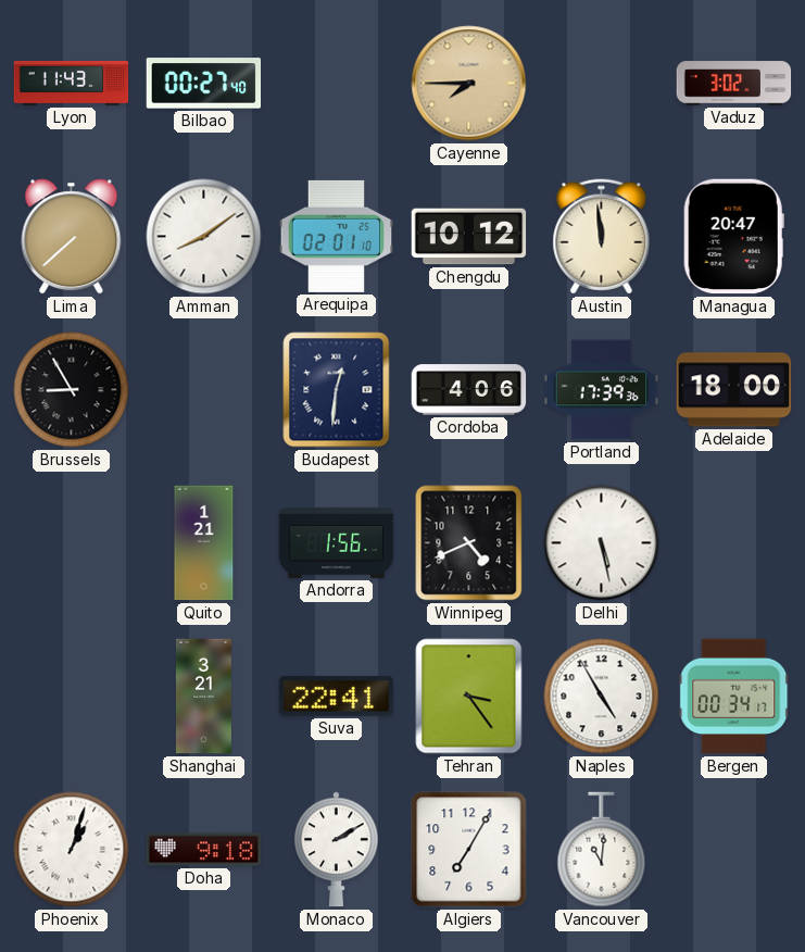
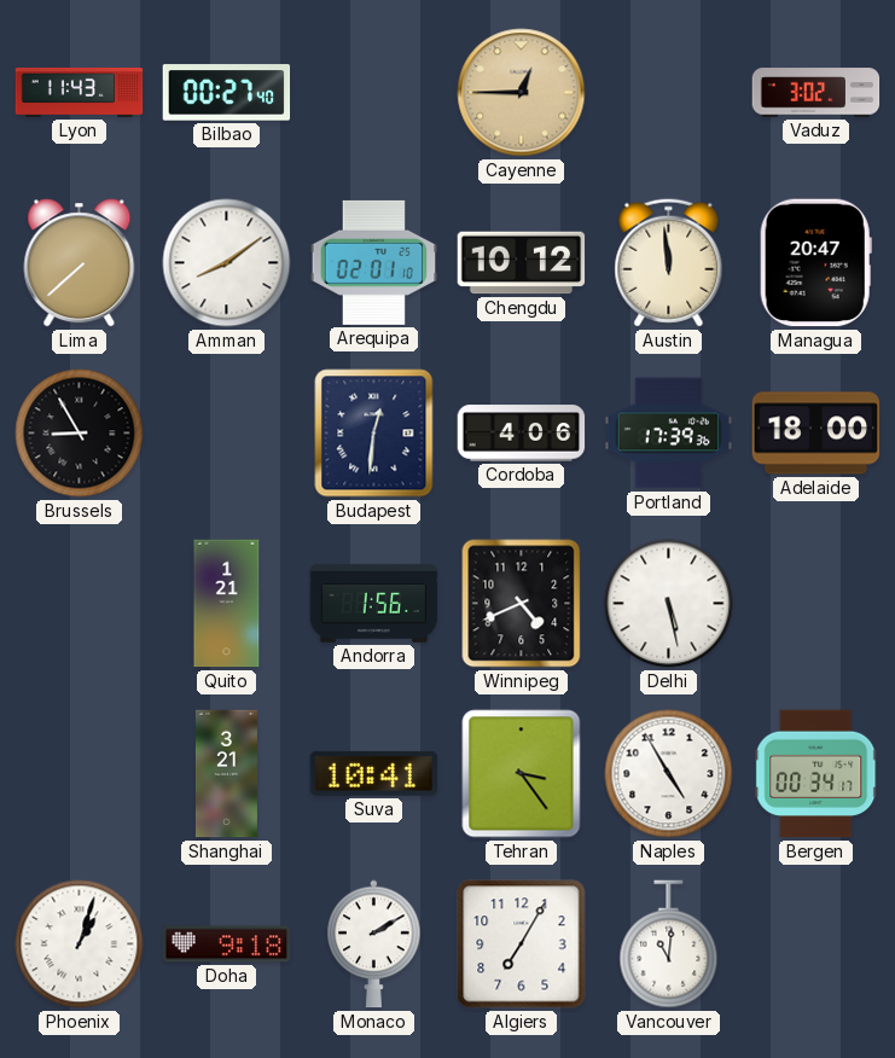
Cayenne: 7:45 -> 12:45 (522, 93)
Suva: 22:41 -> 10:41 (373, 773)
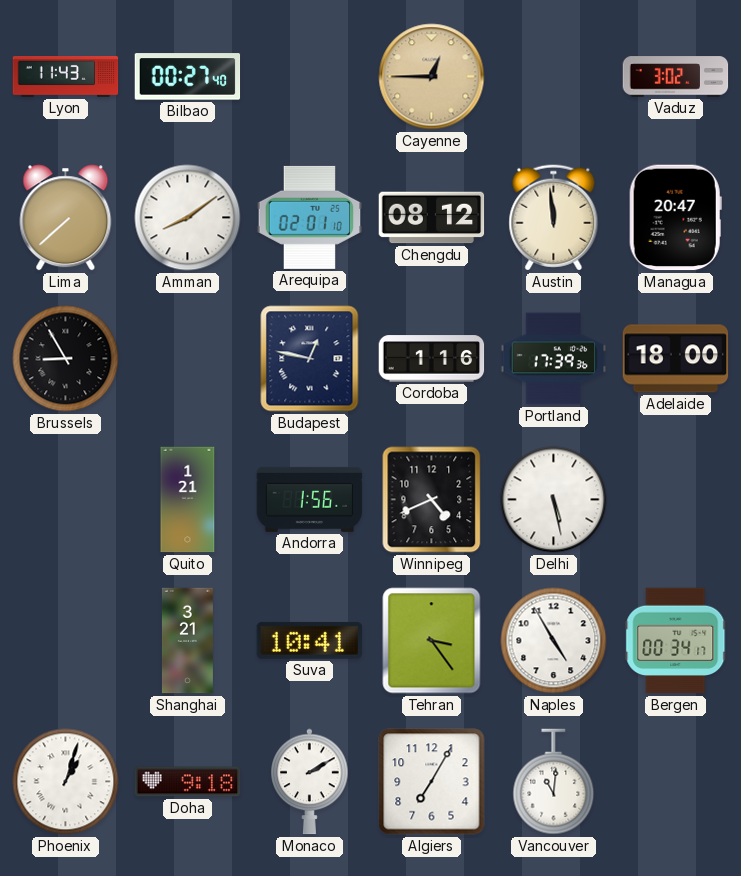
Chengdu: 10:12 -> 08:12 (432, 218)
Budapest: 12:31 -> 12:47 (310, 359)
Cordoba: 4:06 -> 1:16 (432, 359)
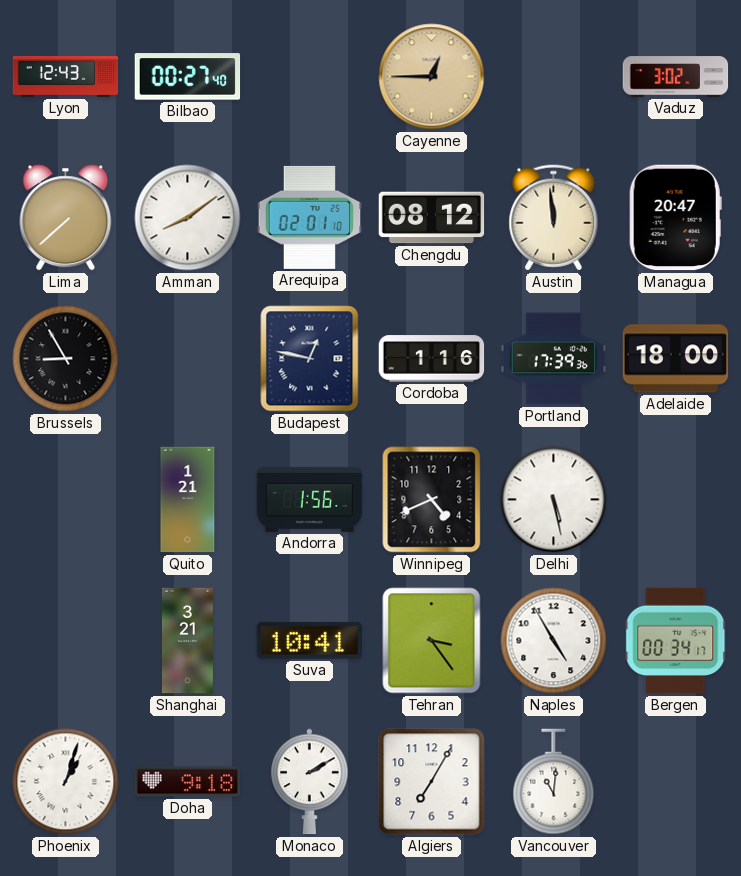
Lyon: 11:43 -> 12:43 (66, 77)
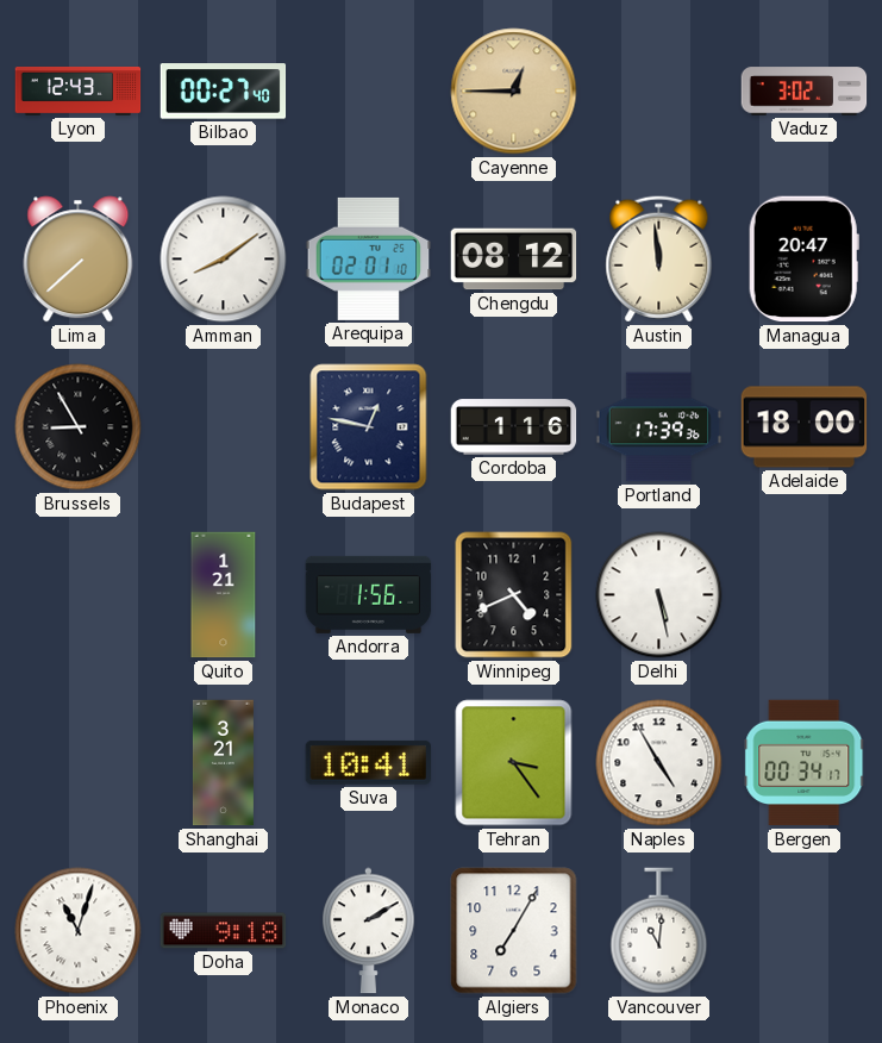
Phoenix: 1:03 -> 11:03 (79, 931)
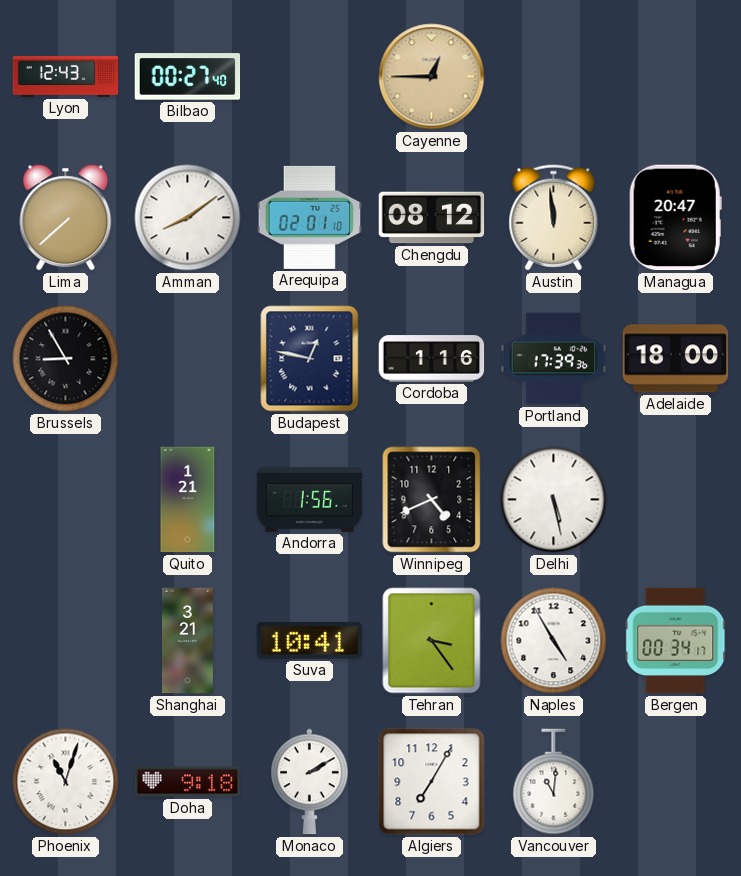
Vaduz: 3:02 -> none (805, 92)
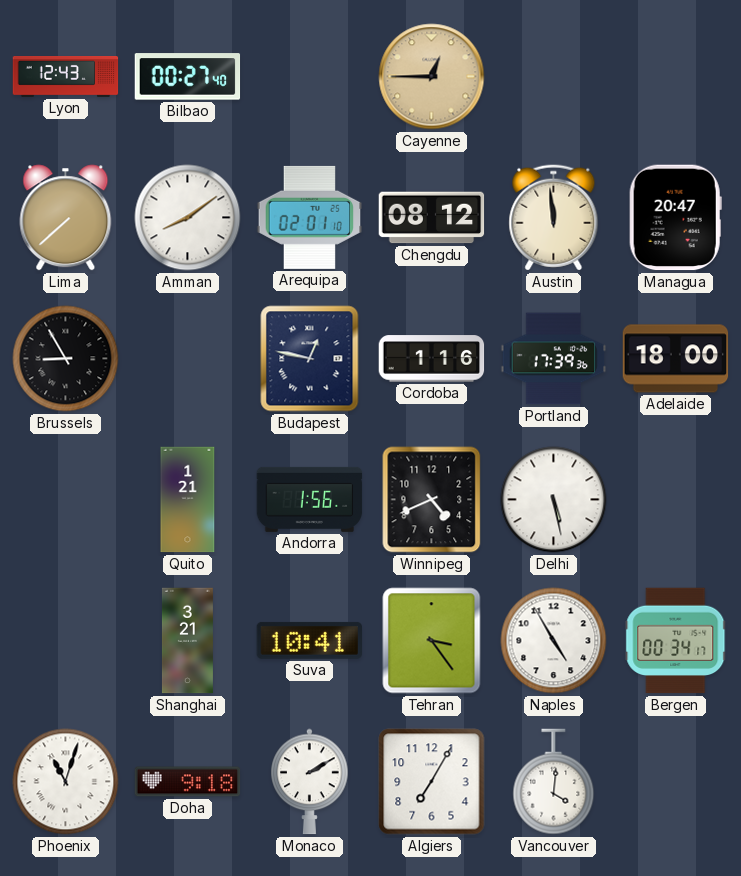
Vancouver: 11:01 -> 4:01 (554, 782)
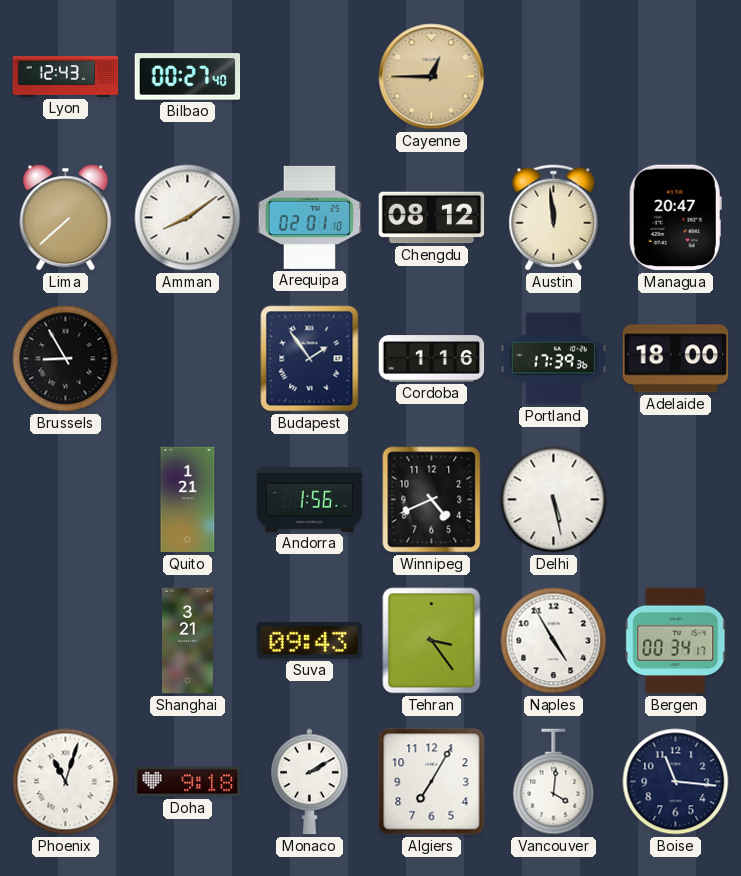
Budapest: 12:47 -> 1:54 (310, 359)
Suva: 10:41 -> 09:43 (309, 640)
Boise: none -> 11:16 (676, 782)
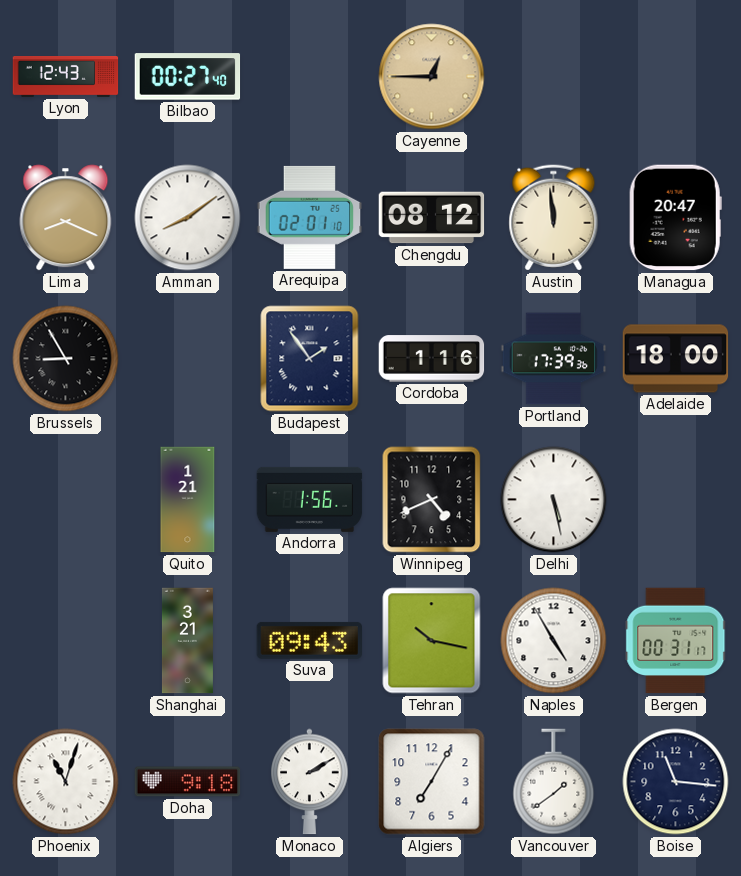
Lima: 7:38 -> 8:19 (66, 218)
Tehran: 3:24 -> 10:17 (432, 641)
Bergen: 00:34 -> 00:31 (676, 641)
Vancouver: 4:01 -> 1:39 (554, 782)
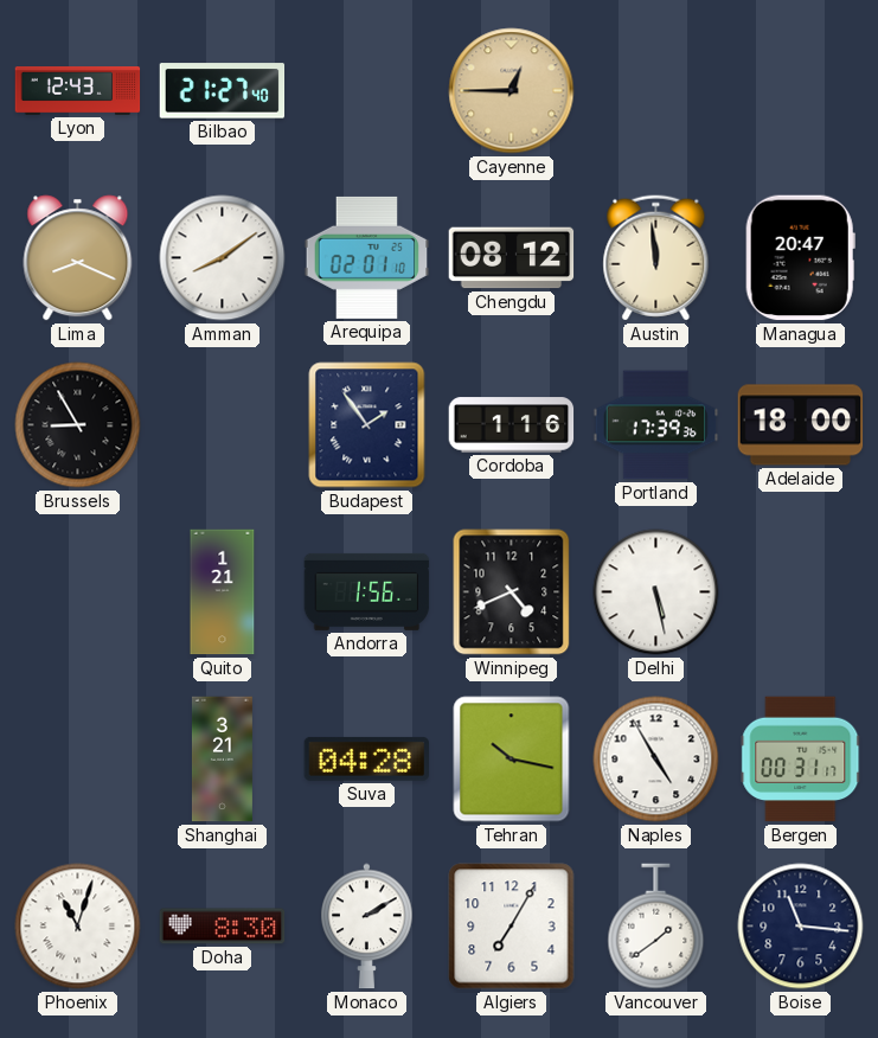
Bilbao: 00:27 -> 21:27 (223, 91)
Suva: 09:43 -> 04:28 (366, 758)
Doha: 9:18 -> 8:30 (223, 927)
